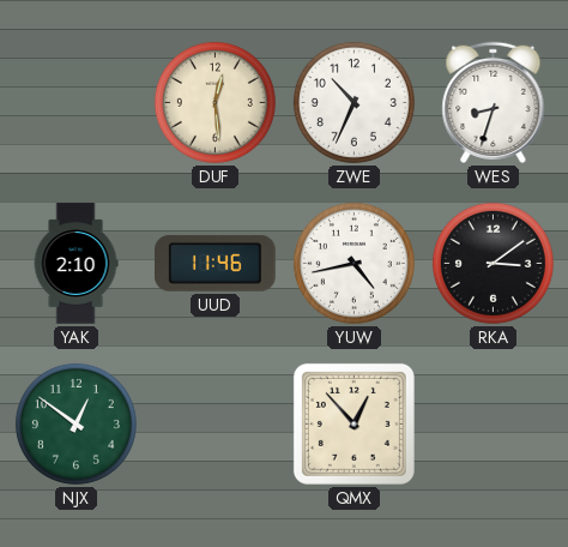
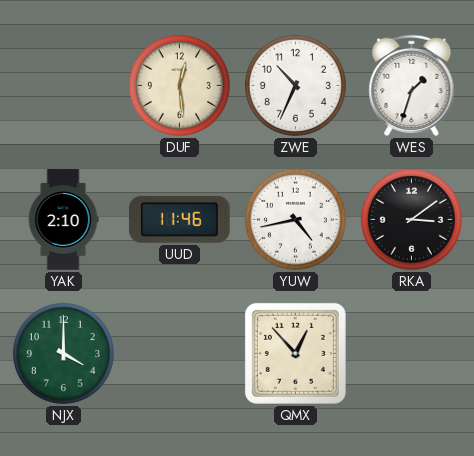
WES: 8:33 -> 1:33 (412, 85)
NJX: 12:51 -> 4:00 (63, 353)
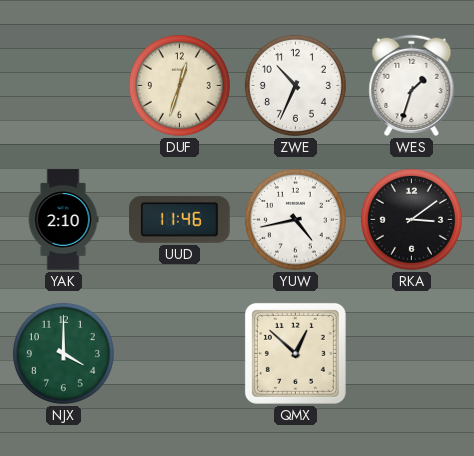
DUF: 12:29 -> 12:33 (179, 85)
QMX: 12:53 -> 12:52 (295, 353)
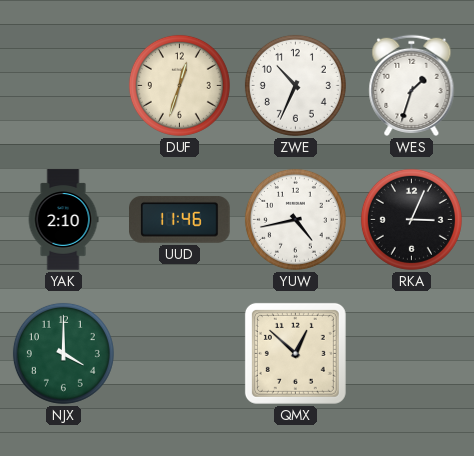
RKA: 3:09 -> 3:04 (411, 219)
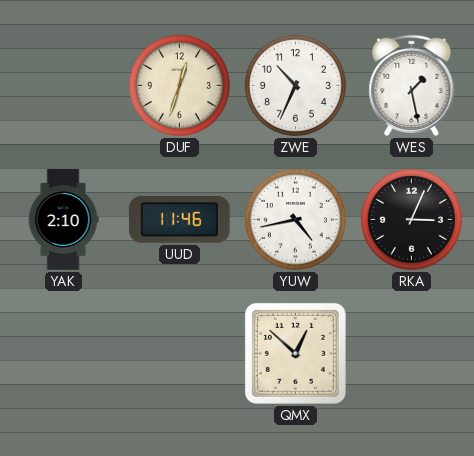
WES: 1:33 -> 1:28 (412, 85)
NJX: 4:00 -> none (63, 353)
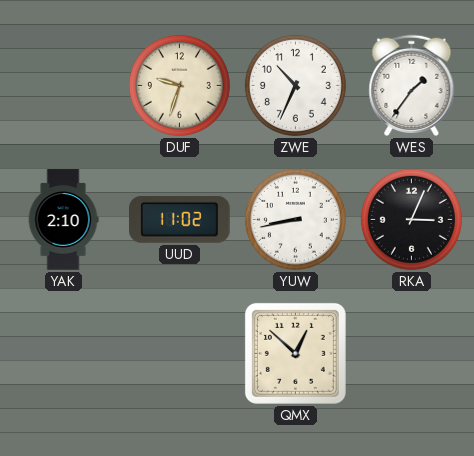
DUF: 12:33 -> 9:33 (179, 85)
WES: 1:28 -> 1:36 (412, 85)
UUD: 11:46 -> 11:02 (180, 220)
YUW: 4:43 -> 8:43 (295, 219)
